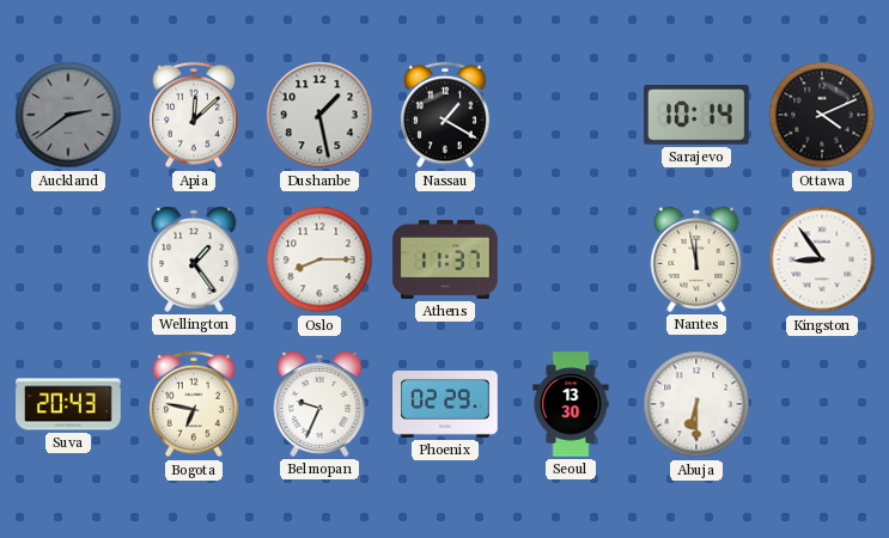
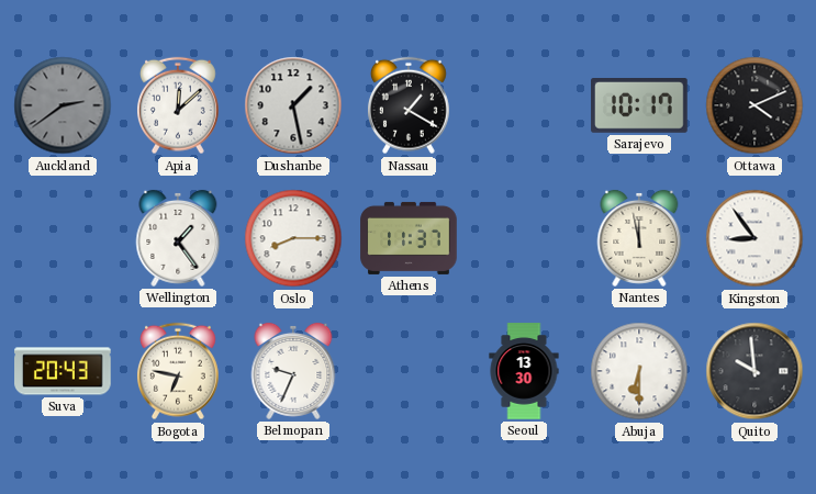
Sarajevo: 10:14 -> 10:17 (639, 106)
Phoenix: 02:29 -> none (445, 405)
Quito: none -> 9:59 (754, 371)
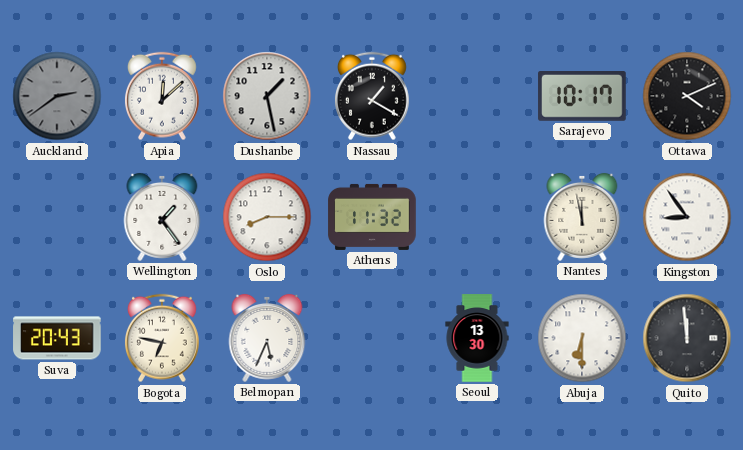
Athens: 11:37 -> 11:32 (372, 217)
Belmopan: 9:34 -> 5:34 (267, 338)
Quito: 9:59 -> 11:59 (687, 338)
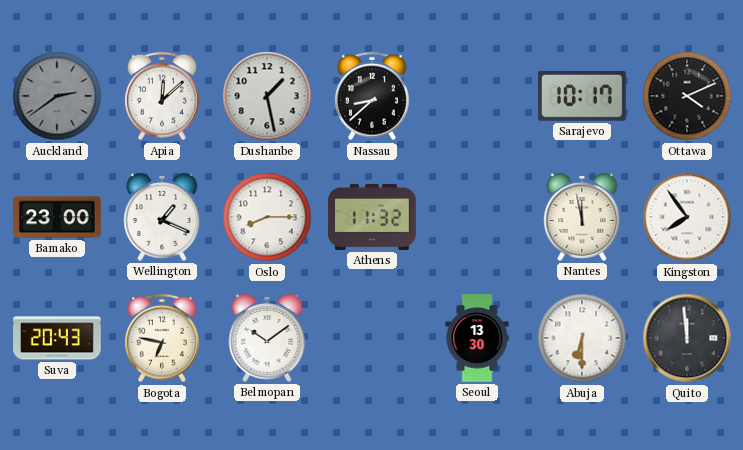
Nassau: 1:20 -> 8:38 (372, 96)
Bamako: none -> 23:00 (57, 217)
Wellington: 1:24 -> 1:19 (162, 217)
Kingston: 8:54 -> 7:54 (687, 217)
Belmopan: 5:34 -> 10:09 (267, 338)
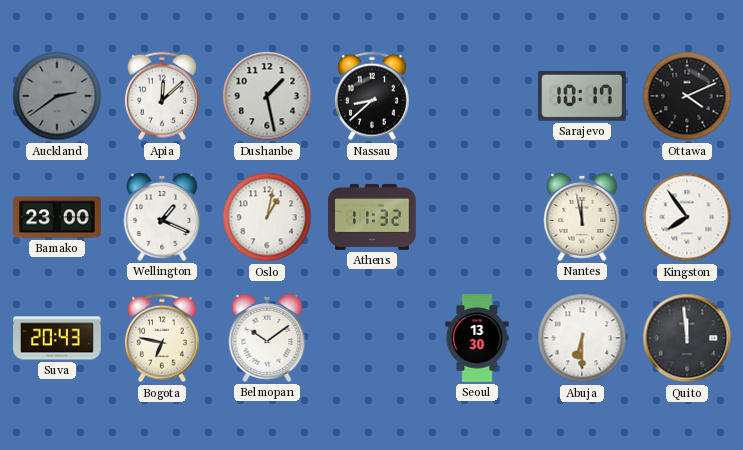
Oslo: 8:15 -> 1:02 (267, 217)
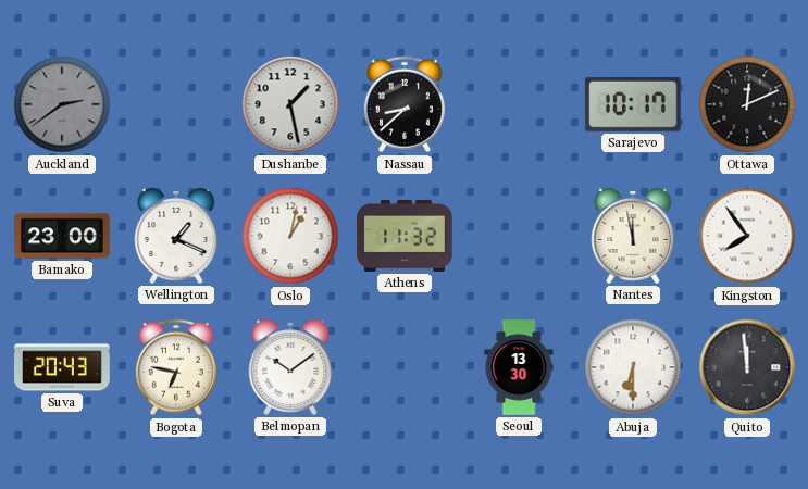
Apia: 12:08 -> none (162, 96)
Ottawa: 4:11 -> 12:11 (747, 104)
